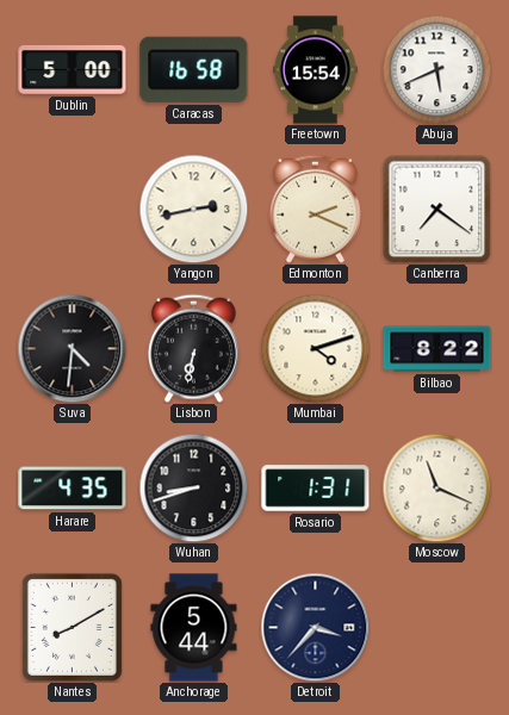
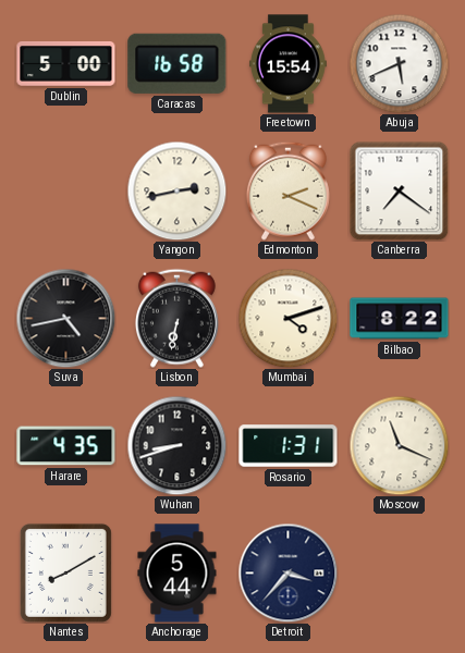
Suva: 4:31 -> 4:43 (65, 318)
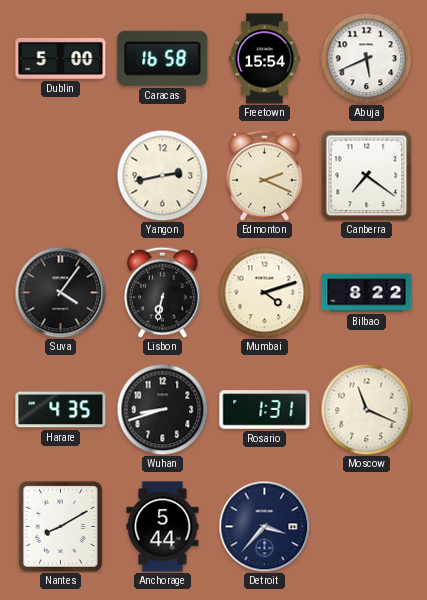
Suva: 4:43 -> 4:06 (60, 292)
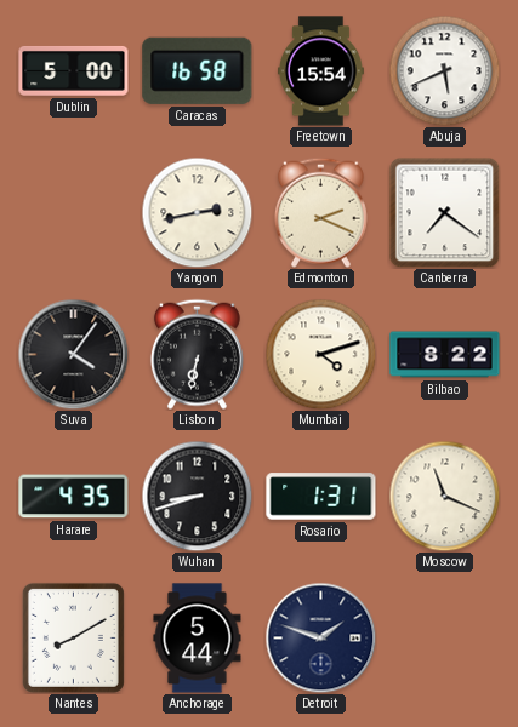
Detroit: 3:37 -> 1:48 (320, 637)
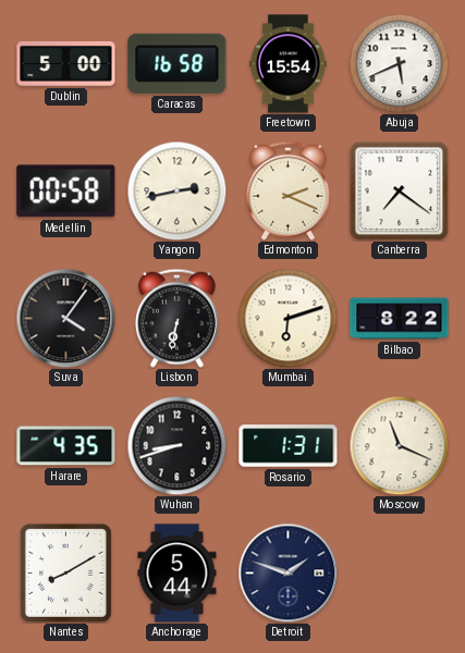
Medellin: none -> 00:58 (66, 192)
Mumbai: 4:12 -> 6:12 (287, 318)
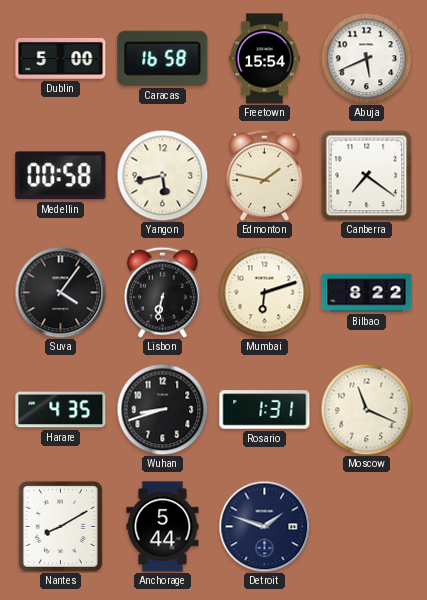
Yangon: 2:43 -> 5:43 (162, 175)
Edmonton: 2:19 -> 1:47 (264, 175)
